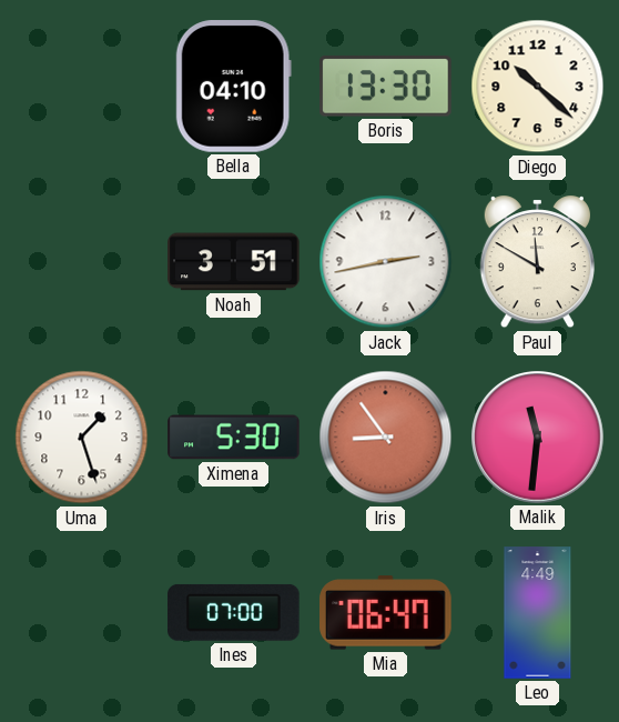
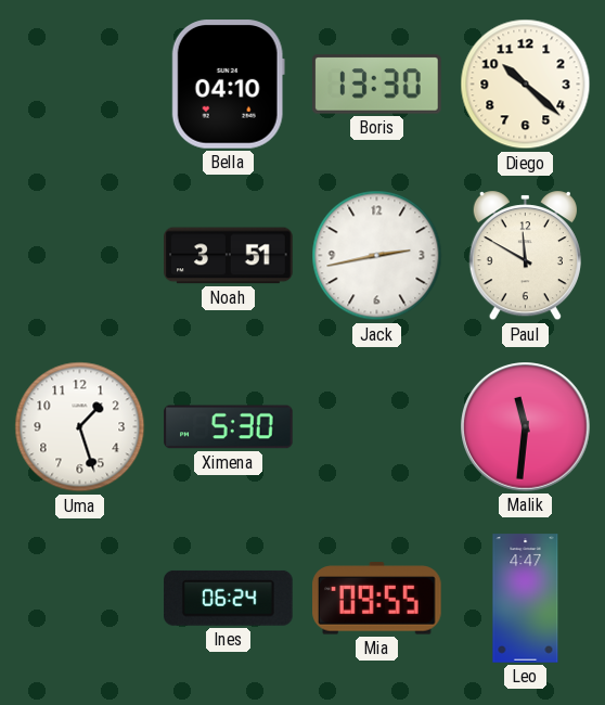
Iris: 8:54 -> none (386, 438)
Ines: 07:00 -> 06:24 (229, 599)
Mia: 06:47 -> 09:55 (377, 599)
Leo: 4:49 -> 4:47 (526, 599)
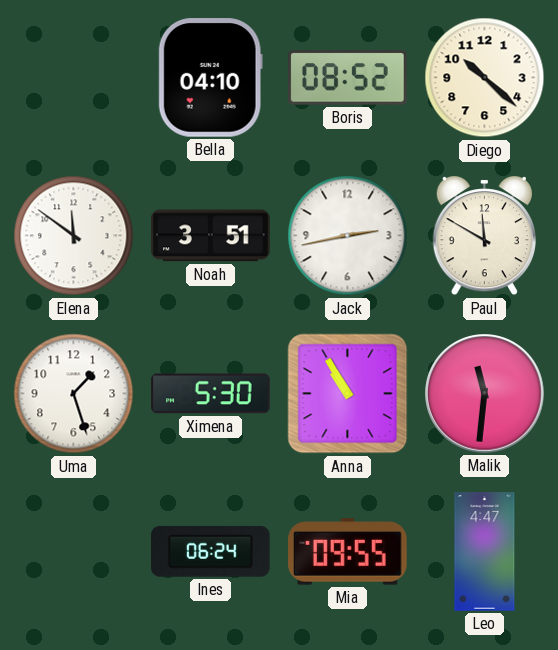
Boris: 13:30 -> 08:52 (348, 78)
Elena: none -> 11:51 (74, 236)
Anna: none -> 10:55 (348, 394)
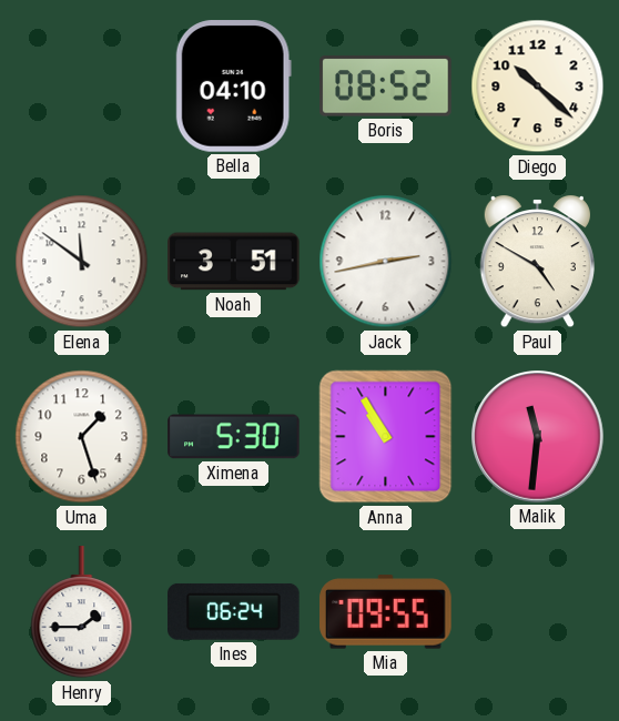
Paul: 11:50 -> 4:50 (537, 263)
Henry: none -> 1:45 (82, 612)
Leo: 4:47 -> none (485, 552)
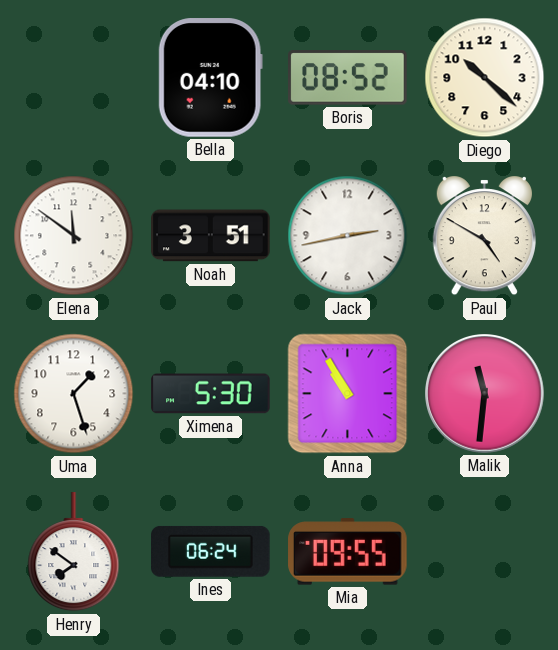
Henry: 1:45 -> 7:51 (74, 552)
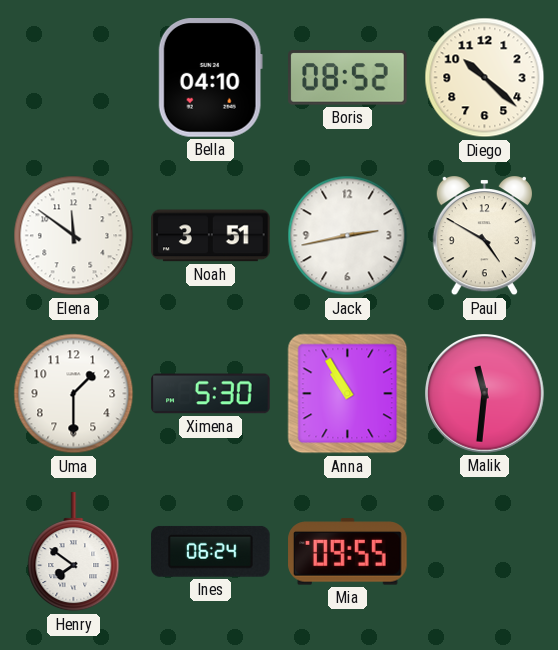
Uma: 1:27 -> 1:30 (74, 394)
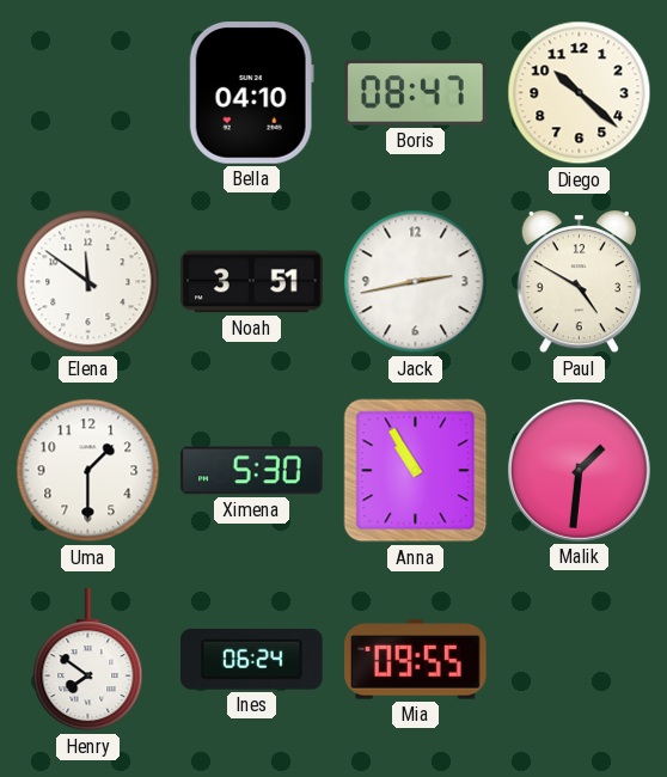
Boris: 08:52 -> 08:47 (416, 93)
Malik: 11:31 -> 1:31 (580, 471)
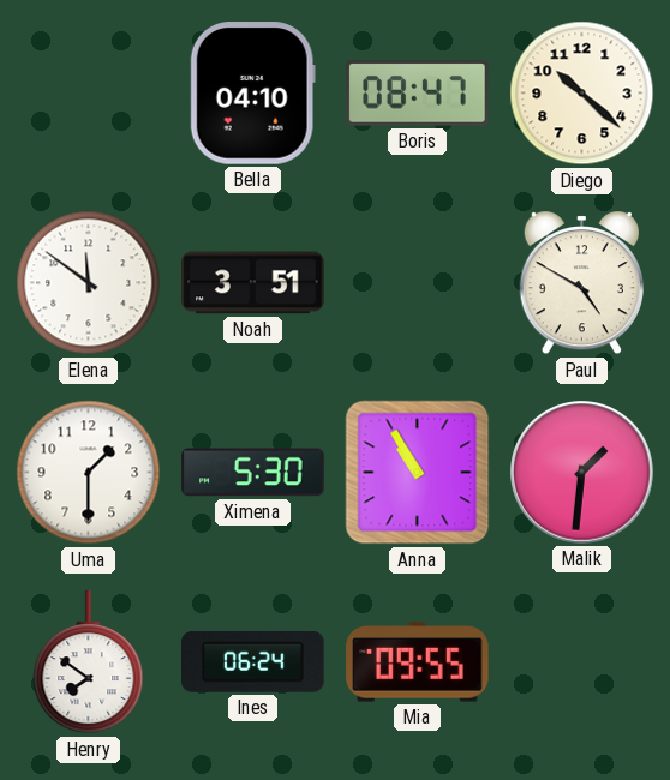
Jack: 2:43 -> none (416, 282)
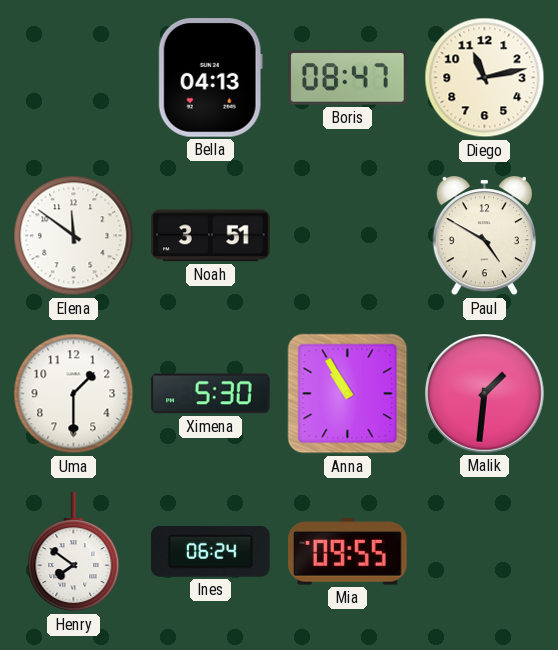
Bella: 04:10 -> 04:13 (210, 78)
Diego: 10:22 -> 11:13 (485, 78)
